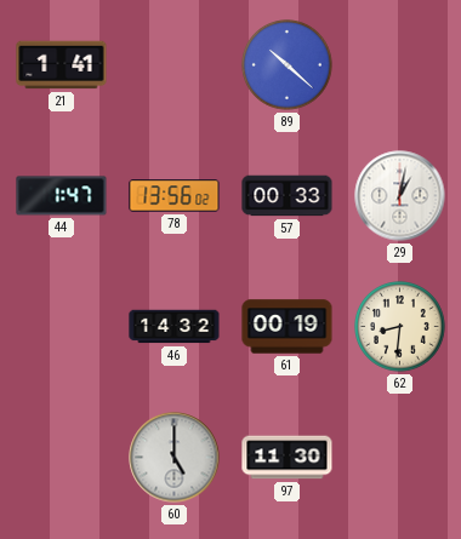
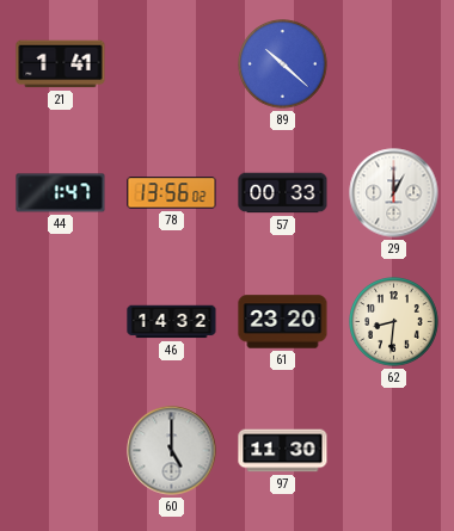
29: 1:02 -> 1:00 (394, 193)
61: 00:19 -> 23:20 (283, 322)
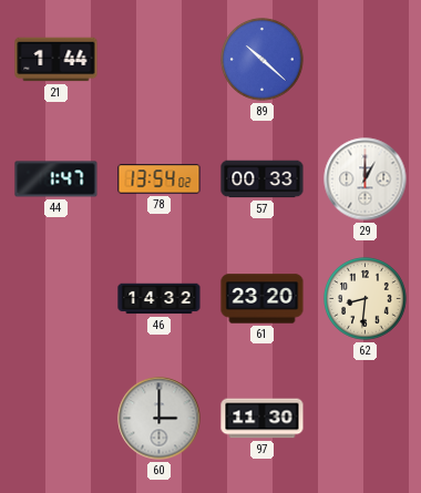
21: 1:41 -> 1:44 (57, 60)
78: 13:56 -> 13:54 (160, 179)
60: 5:00 -> 3:00 (160, 419)
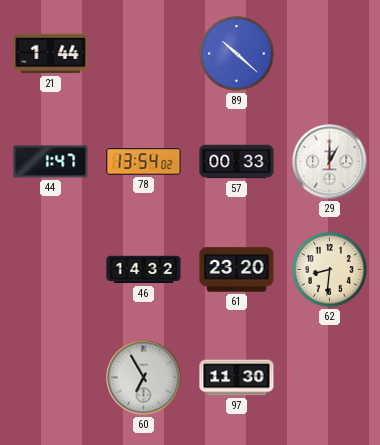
60: 3:00 -> 6:55 (144, 378)
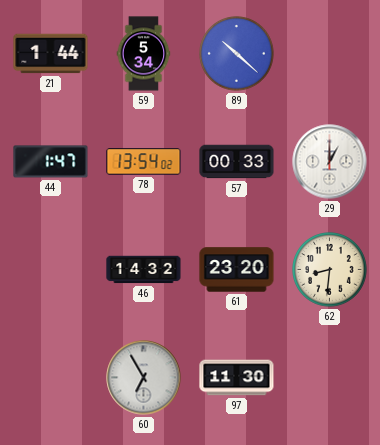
59: none -> 5:34 (144, 54)
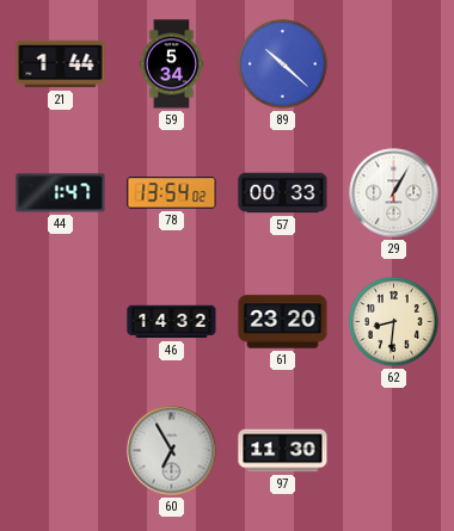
29: 1:00 -> 1:05 (394, 193)
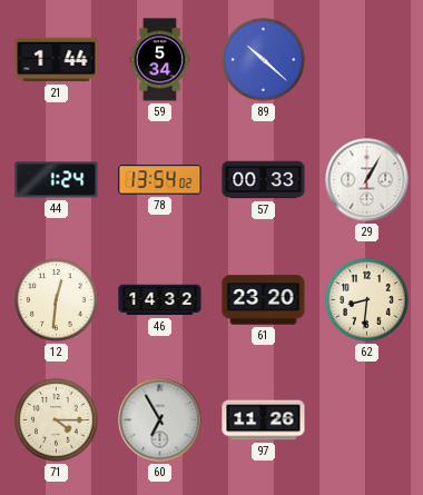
44: 1:47 -> 1:24 (57, 180)
12: none -> 12:31 (57, 300)
71: none -> 4:15 (57, 420)
97: 11:30 -> 11:26 (264, 420)
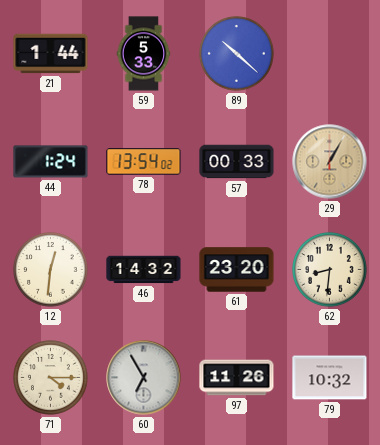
59: 5:34 -> 5:33 (144, 54)
29 dial: white -> champagne (330, 162)
79: none -> 10:32 (330, 378)
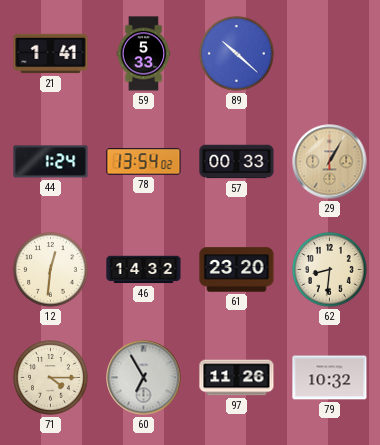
21: 1:44 -> 1:41 (51, 54)
